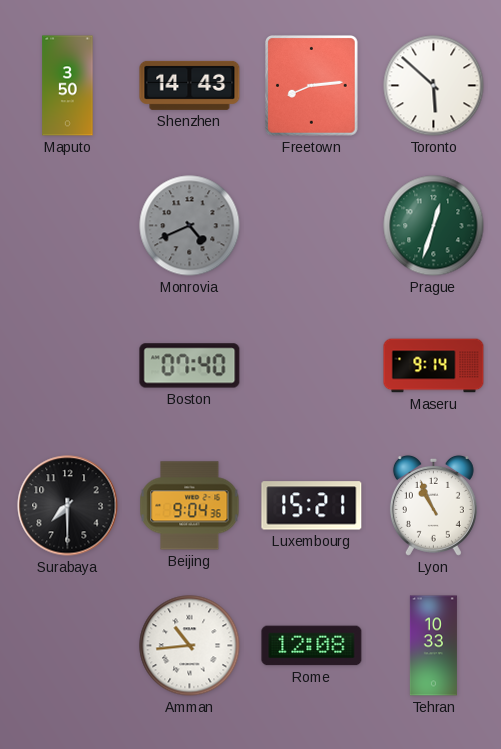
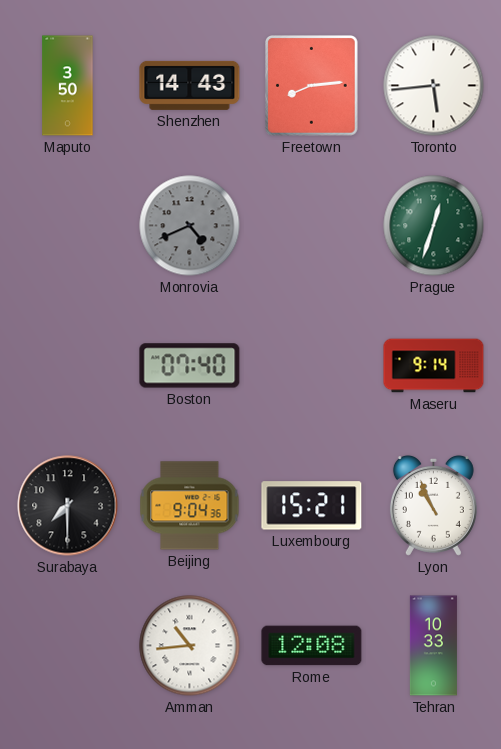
Toronto: 5:52 -> 5:44 (434, 86)
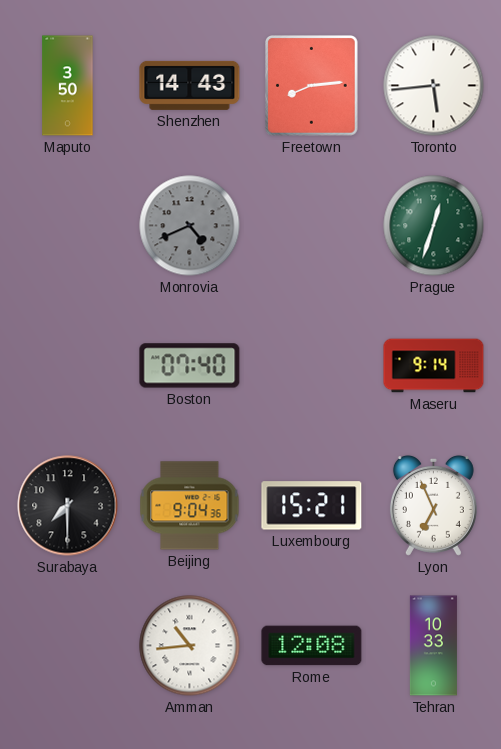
Lyon: 10:56 -> 6:56 (433, 505)
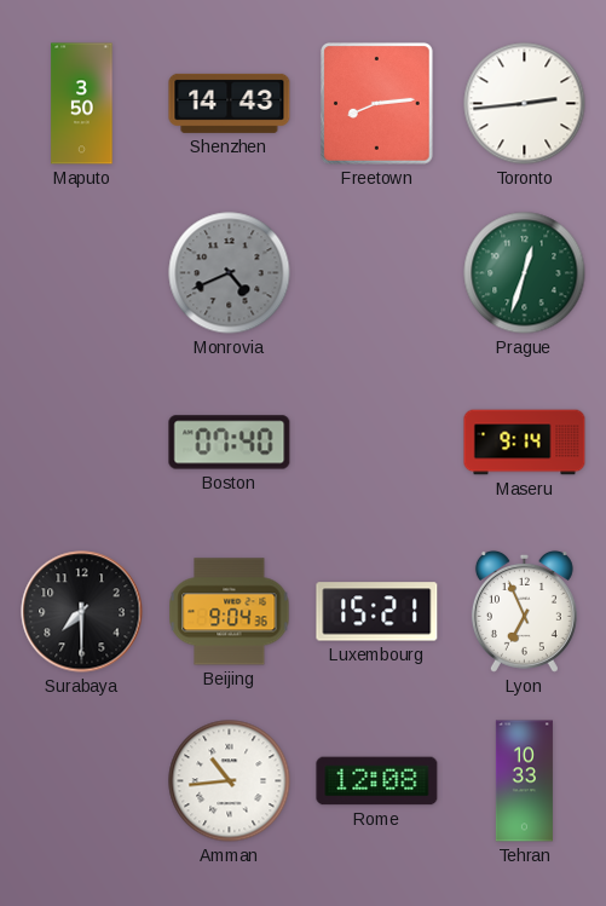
Toronto: 5:44 -> 2:44 (525, 104)
